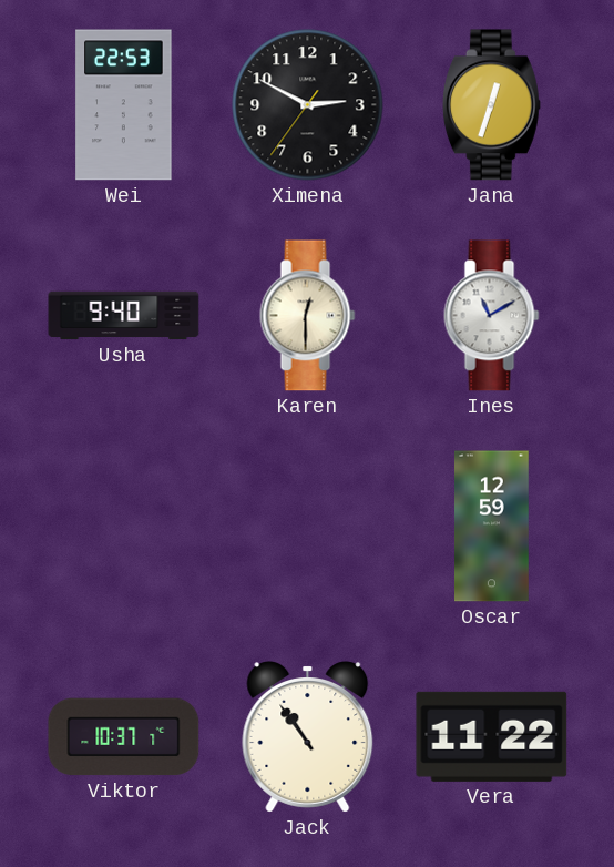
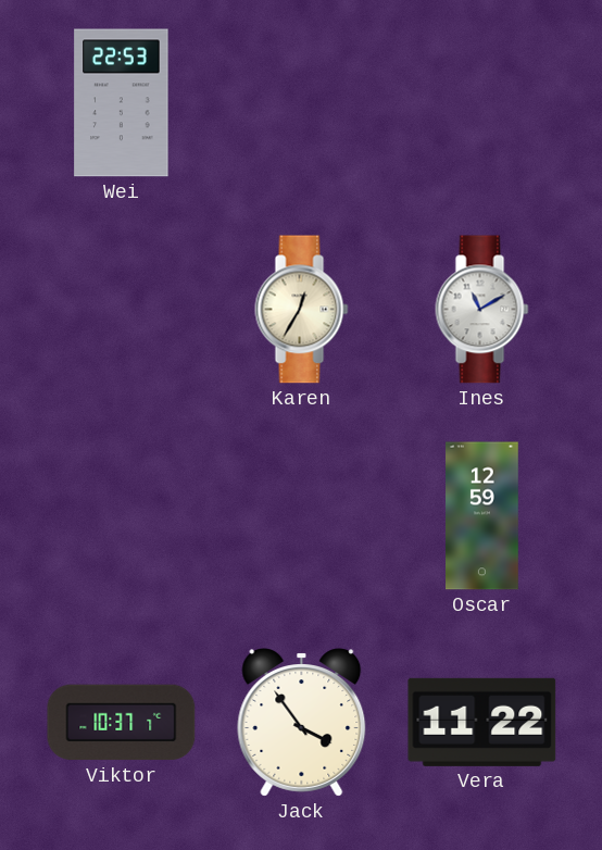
Ximena: 2:49 -> none (308, 105)
Jana: 12:33 -> none (491, 105)
Usha: 9:40 -> none (124, 316)
Karen: 12:30 -> 12:35 (302, 310)
Jack: 10:54 -> 3:54 (302, 723)
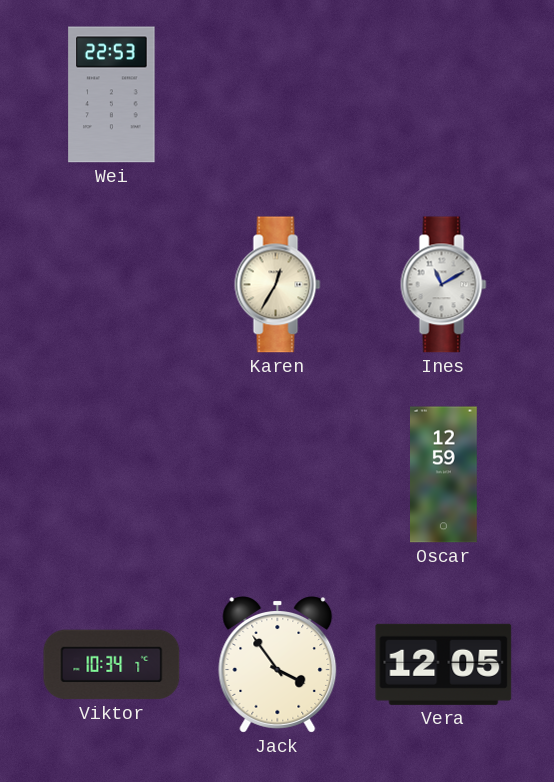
Viktor: 10:37 -> 10:34 (112, 665)
Vera: 11:22 -> 12:05 (444, 664)
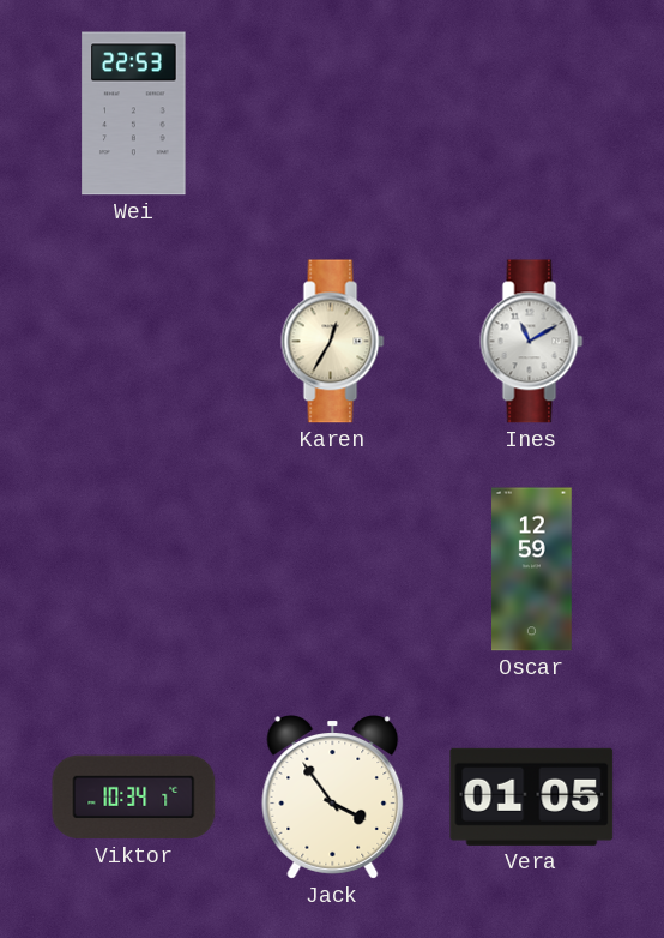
Vera: 12:05 -> 01:05 (532, 796)
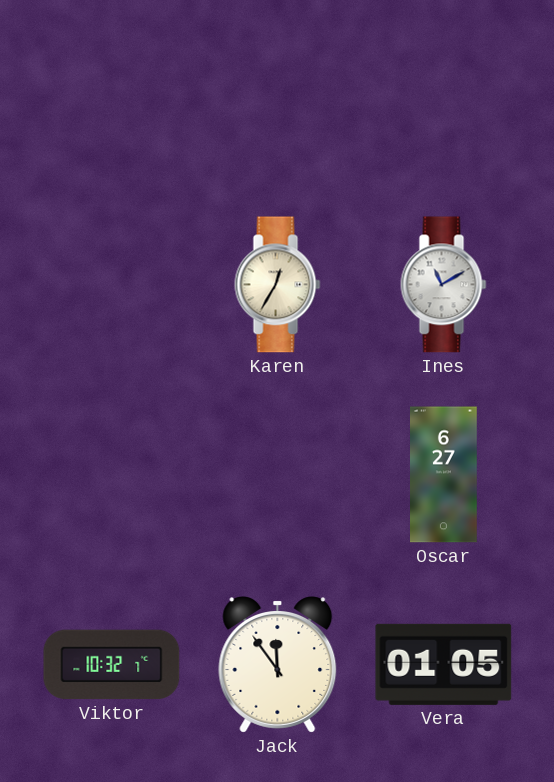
Wei: 22:53 -> none (134, 114)
Oscar: 12:59 -> 6:27 (444, 475)
Viktor: 10:34 -> 10:32 (112, 665)
Jack: 3:54 -> 11:54 (278, 665)
